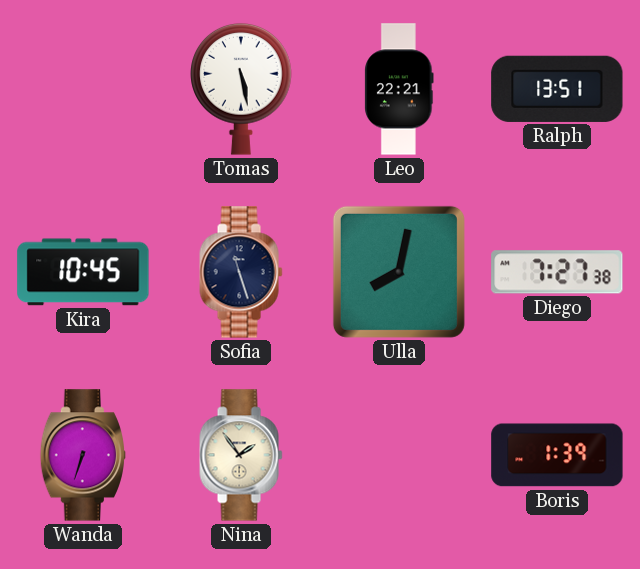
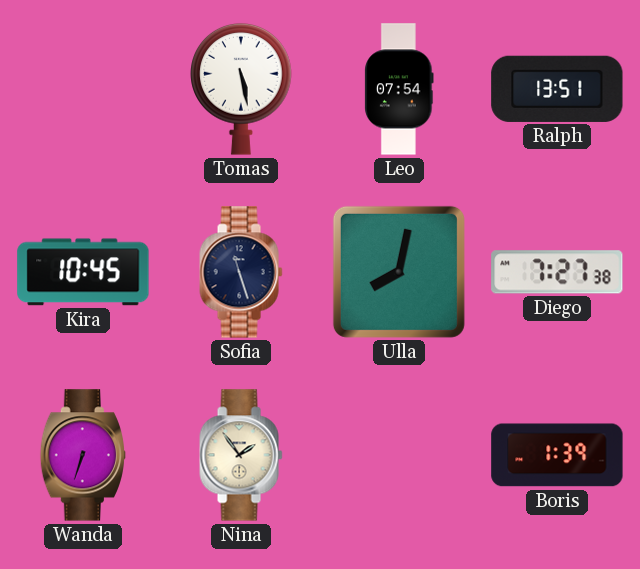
Leo: 22:21 -> 07:54 (399, 89)
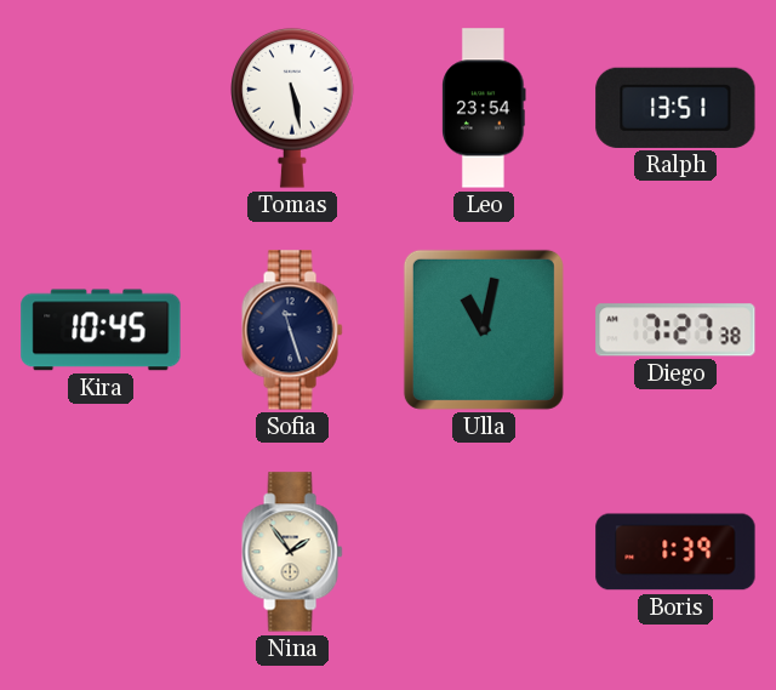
Leo: 07:54 -> 23:54 (484, 108)
Ulla: 8:02 -> 11:02 (484, 330)
Wanda: 6:33 -> none (83, 455)
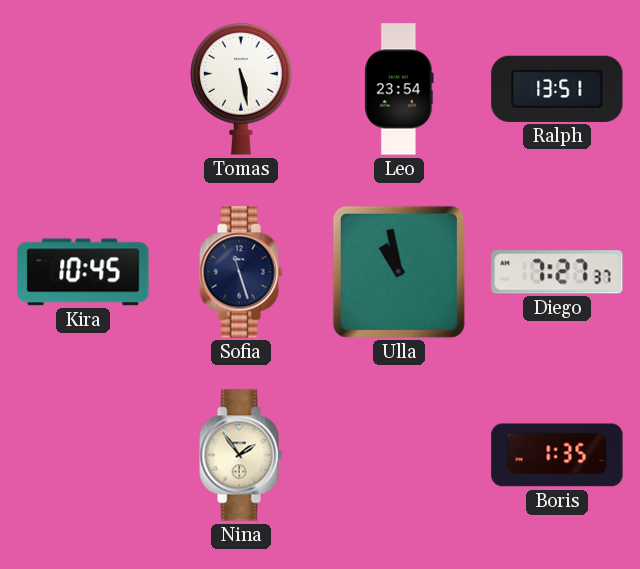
Ulla: 11:02 -> 10:58 (399, 272)
Diego: 7:27:38 -> 7:27:37 (557, 272)
Boris: 1:39 -> 1:35 (557, 455)
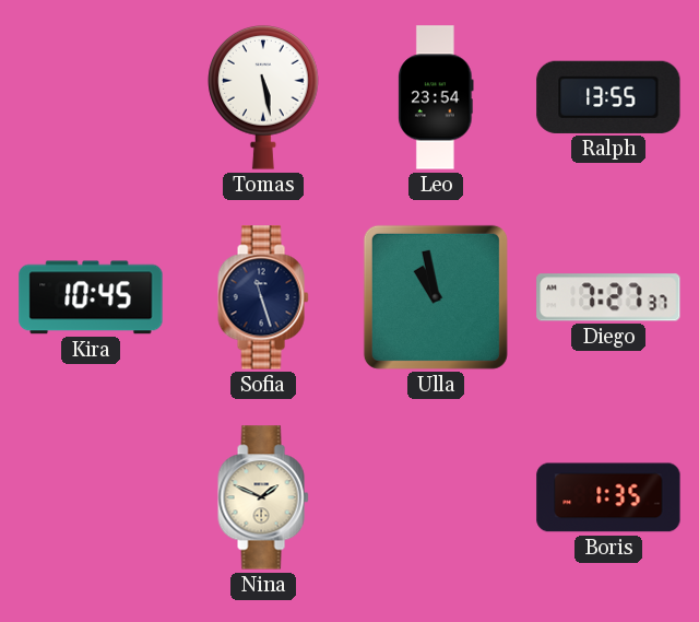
Ralph: 13:51 -> 13:55 (608, 97)
Nina: 1:54 -> 1:49 (263, 497)
